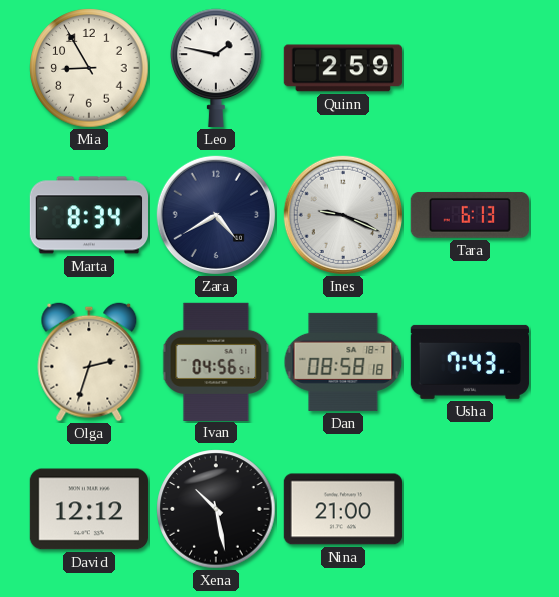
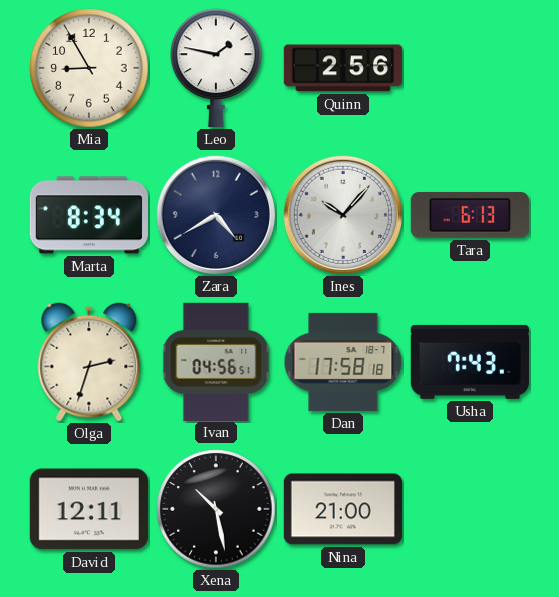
Quinn: 2:59 -> 2:56 (343, 68)
Ines: 9:19 -> 10:07 (343, 215)
Dan: 08:58 -> 17:58 (343, 362)
David: 12:12 -> 12:11 (89, 509)
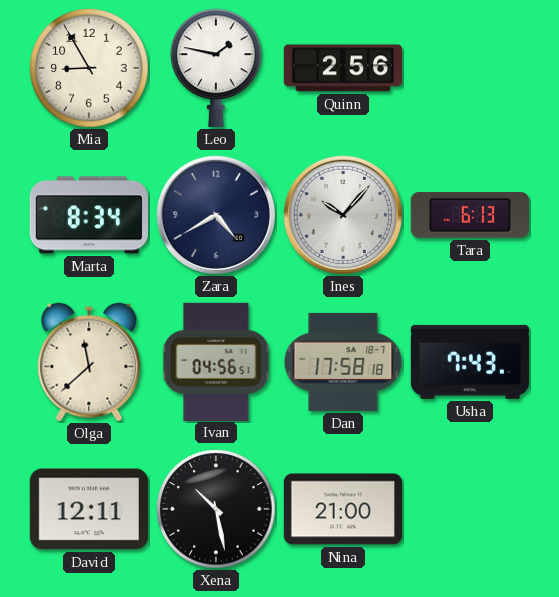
Olga: 2:33 -> 11:38 (89, 362)
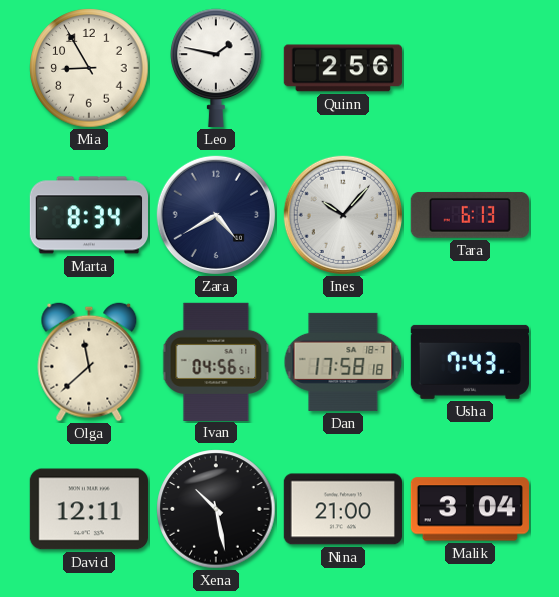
Malik: none -> 3:04 (470, 509)
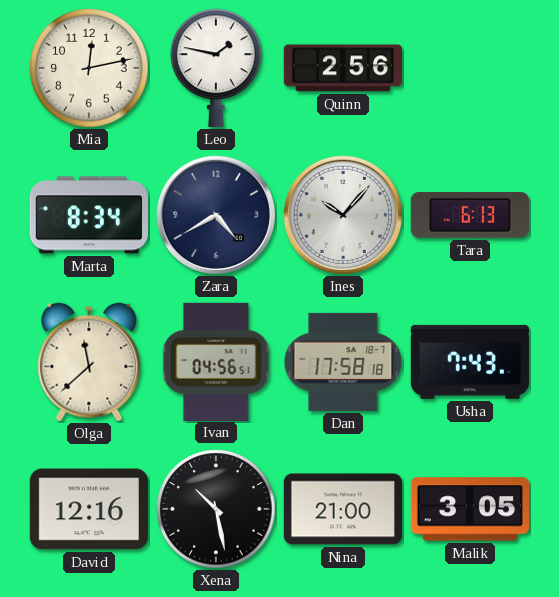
Mia: 8:55 -> 12:13 (89, 68)
David: 12:11 -> 12:16 (89, 509)
Malik: 3:04 -> 3:05 (470, 509)
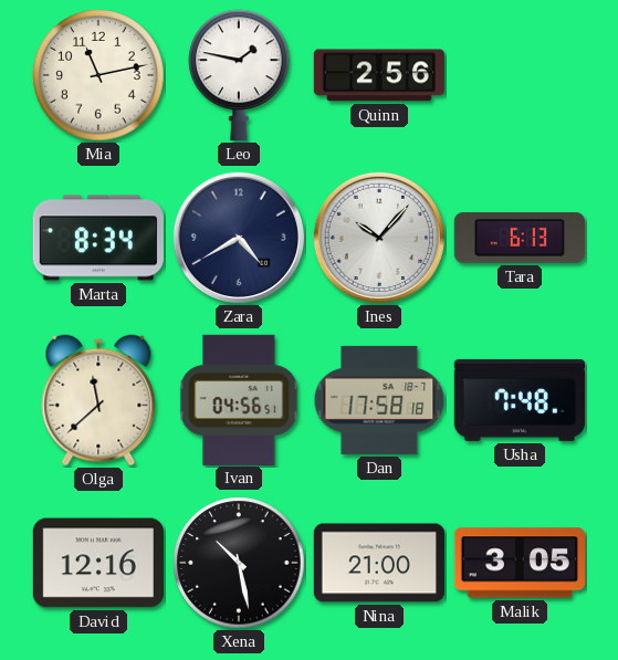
Mia: 12:13 -> 11:13 (98, 75)
Usha: 7:43 -> 7:48 (520, 400)
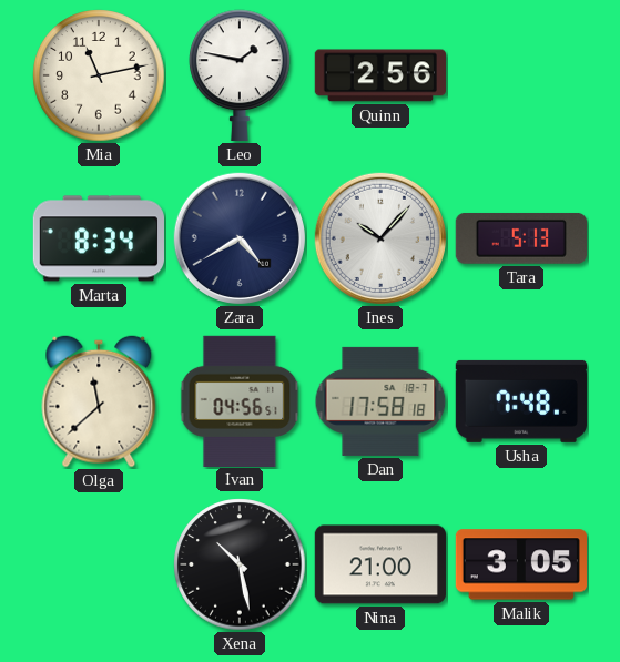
Tara: 6:13 -> 5:13 (521, 238)
David: 12:16 -> none (98, 563)
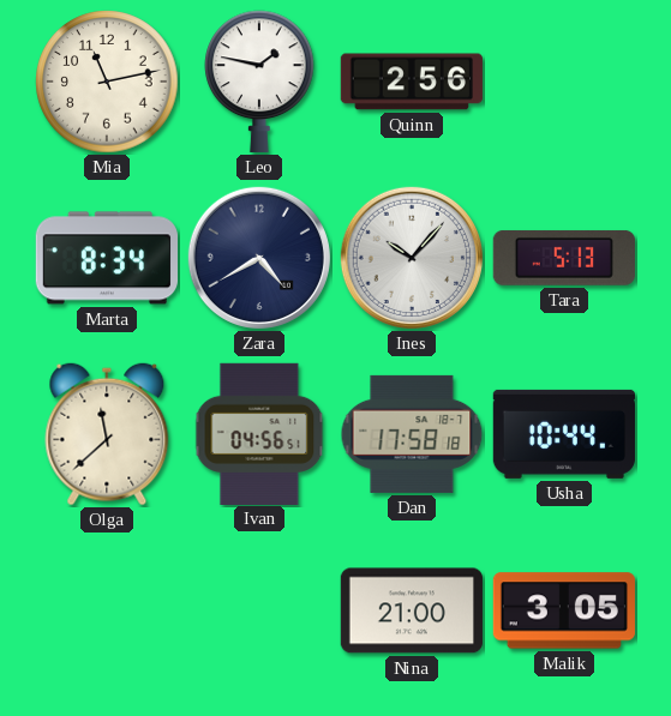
Usha: 7:48 -> 10:44 (564, 434)
Xena: 10:28 -> none (240, 564)
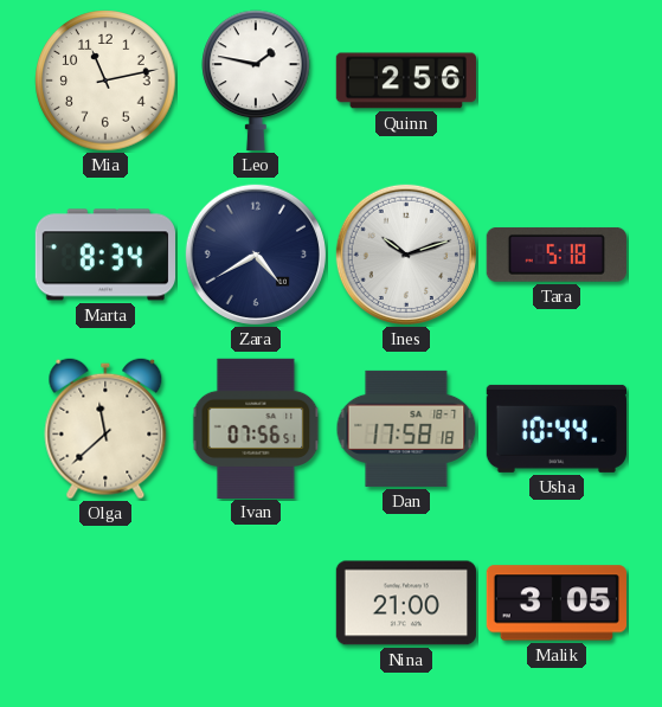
Ines: 10:07 -> 10:12 (406, 255)
Tara: 5:13 -> 5:18 (557, 255)
Ivan: 04:56 -> 07:56 (256, 428)
